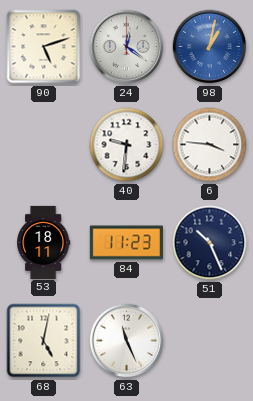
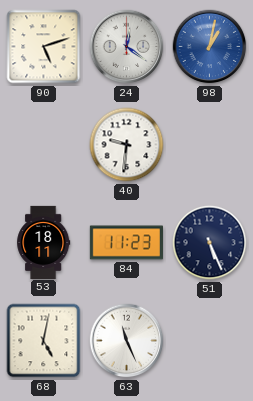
6: 3:46 -> none (210, 145)
51: 10:26 -> 5:26 (210, 243)
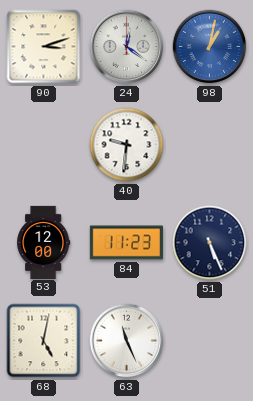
90: 5:12 -> 3:12 (44, 47)
53: 18:11 -> 12:00 (44, 242)
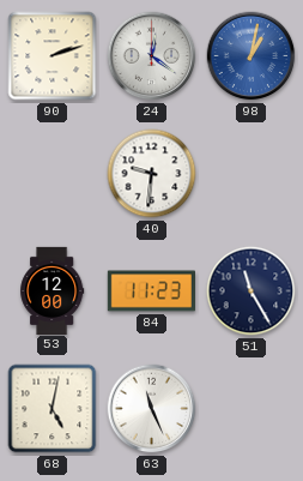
90: 3:12 -> 2:12 (53, 56)
51: 5:26 -> 11:25 (252, 291)
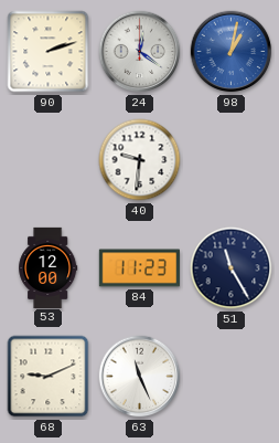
68: 5:02 -> 9:11 (49, 377)
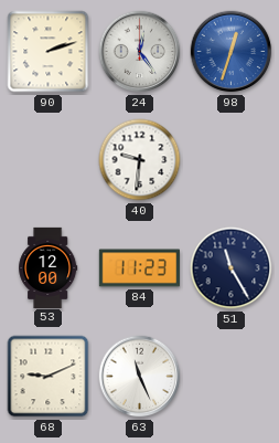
24: 12:21 -> 12:24 (140, 52)
98: 1:02 -> 12:33 (232, 52)
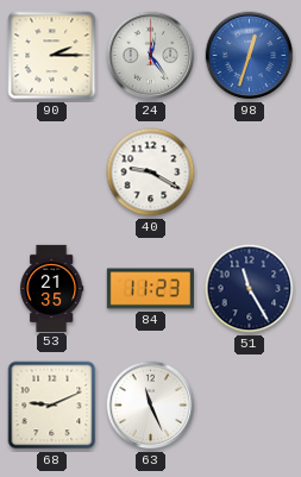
90: 2:12 -> 2:15 (52, 56)
40: 9:31 -> 9:20 (151, 172)
53: 12:00 -> 21:35 (52, 288)
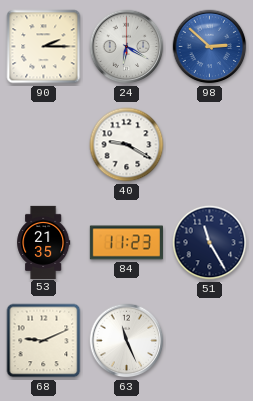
24: 12:24 -> 6:20 (127, 47)
98: 12:33 -> 2:52 (210, 47)
